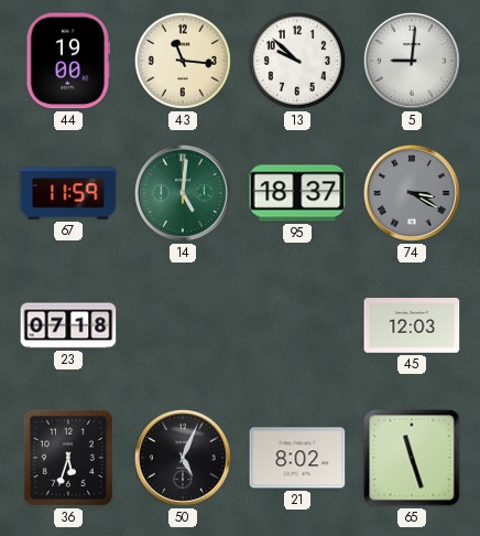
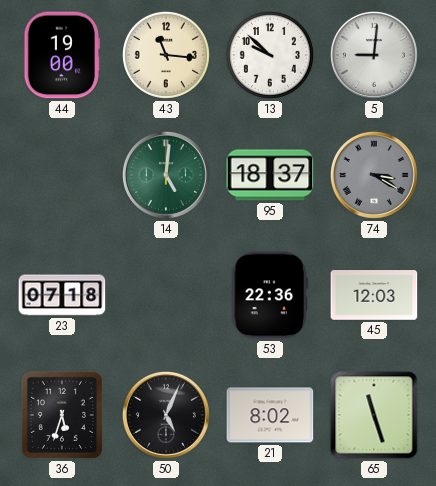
67: 11:59 -> none (68, 193)
53: none -> 22:36 (270, 295)
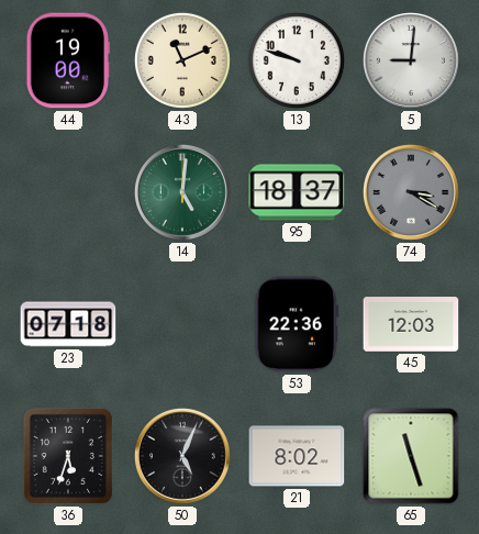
43: 11:16 -> 11:11 (182, 60)
13: 9:52 -> 9:48 (297, 60)
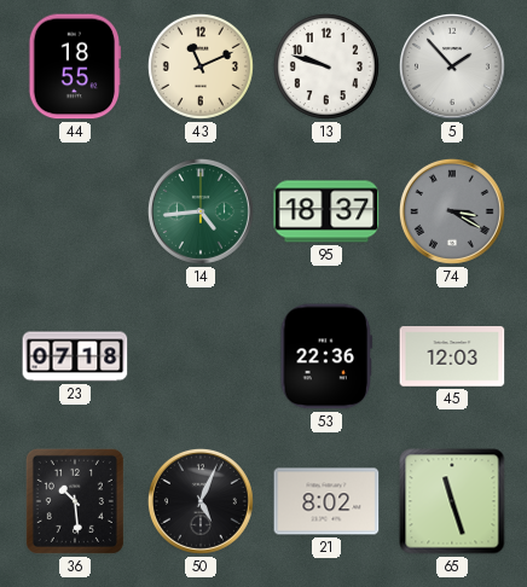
44: 19:00 -> 18:55 (75, 66)
5: 9:01 -> 1:53 (452, 66)
14: 5:01 -> 4:44 (201, 211)
36: 5:33 -> 10:29 (75, 501)
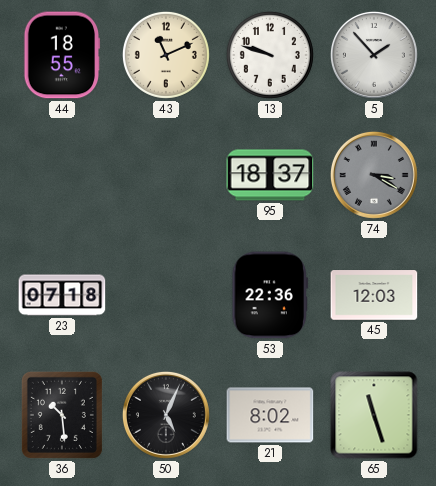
14: 4:44 -> none (201, 211)
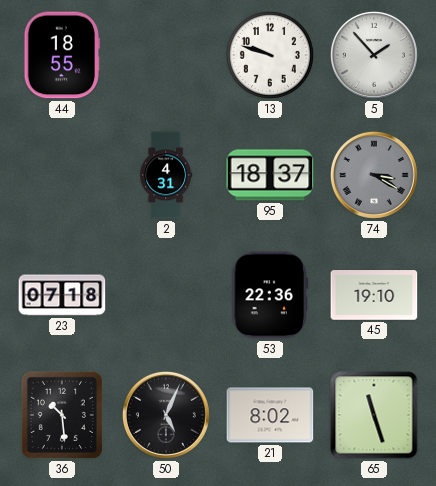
43: 11:11 -> none (166, 55)
2: none -> 4:31 (166, 175)
45: 12:03 -> 19:10 (374, 295)
